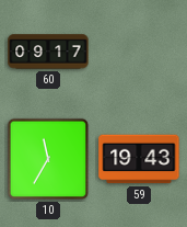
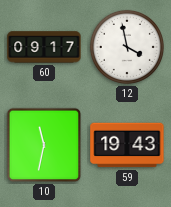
12: none -> 3:58 (127, 47)
10: 11:35 -> 11:32 (44, 145)
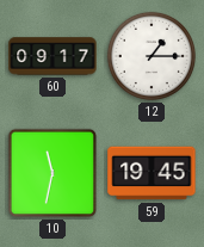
12: 3:58 -> 1:15 (152, 56)
59: 19:43 -> 19:45 (152, 173)
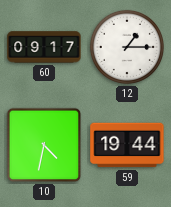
10: 11:32 -> 4:32 (44, 145)
59: 19:45 -> 19:44 (127, 145)
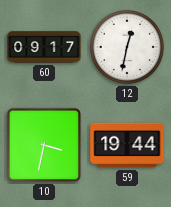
12: 1:15 -> 12:32 (127, 47)
10: 4:32 -> 3:32 (44, 145)
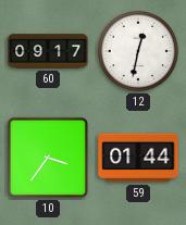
10: 3:32 -> 3:36 (48, 158)
59: 19:44 -> 01:44 (138, 158)
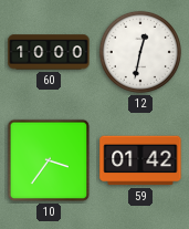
60: 09:17 -> 10:00 (49, 52)
59: 01:44 -> 01:42 (140, 160)
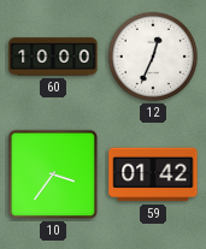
12: 12:32 -> 12:34 (153, 57)
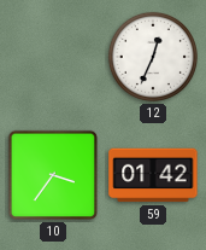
60: 10:00 -> none (53, 57)
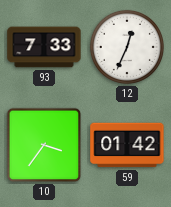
93: none -> 7:33 (44, 47)
